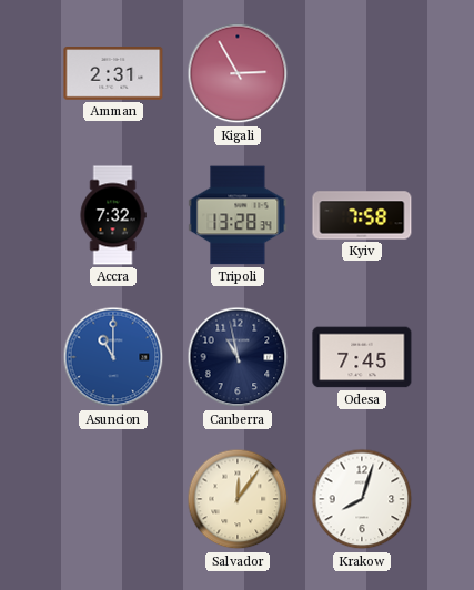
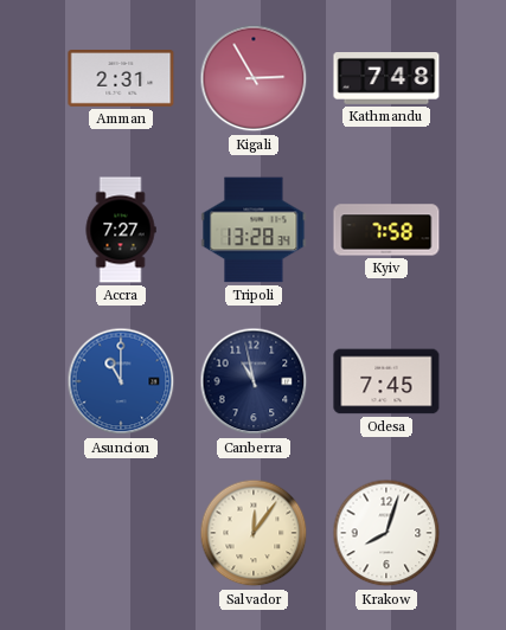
Kathmandu: none -> 7:48 (386, 79)
Accra: 7:32 -> 7:27 (121, 230)
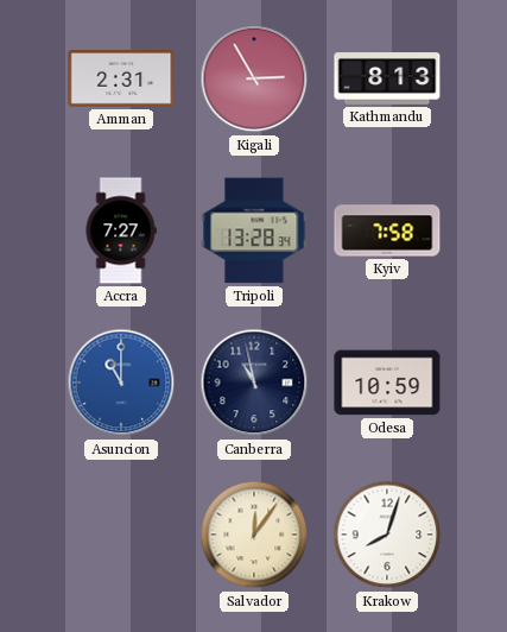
Kathmandu: 7:48 -> 8:13 (387, 80)
Odesa: 7:45 -> 10:59 (387, 383)
